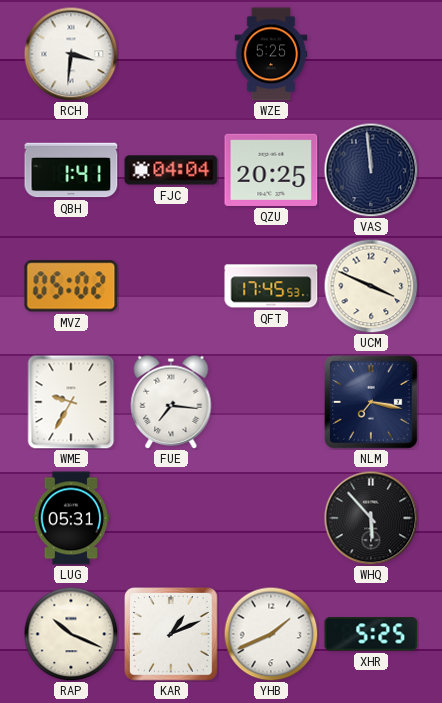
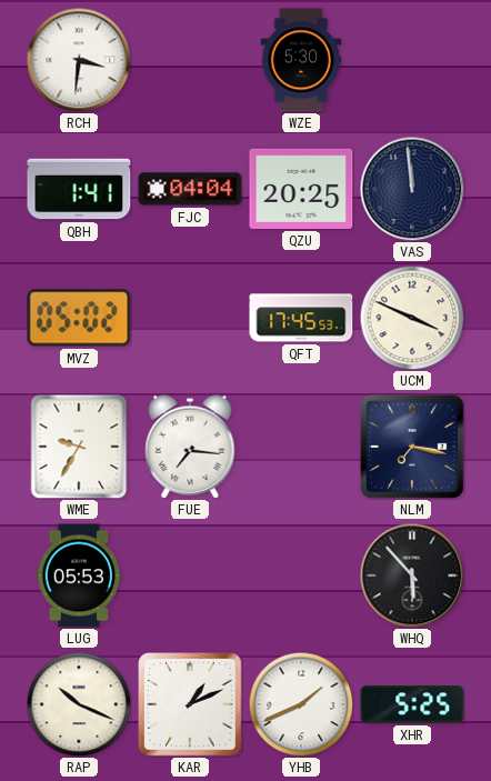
WZE: 5:25 -> 5:30 (301, 60)
LUG: 05:31 -> 05:53 (79, 575)
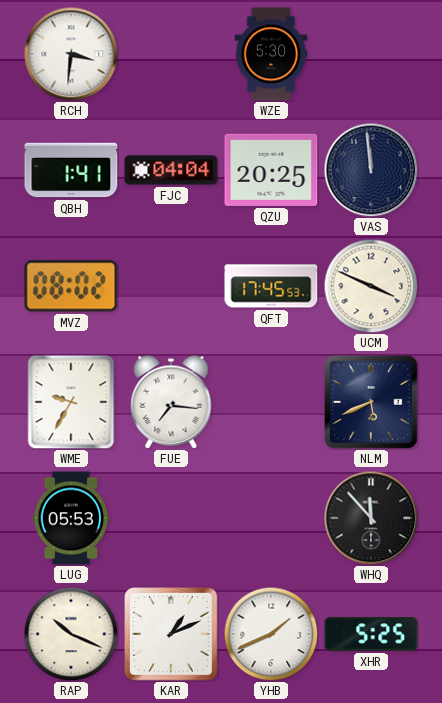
MVZ: 05:02 -> 08:02 (71, 286)
NLM: 7:17 -> 5:41 (372, 403)
WHQ: 5:53 -> 11:53 (371, 518)
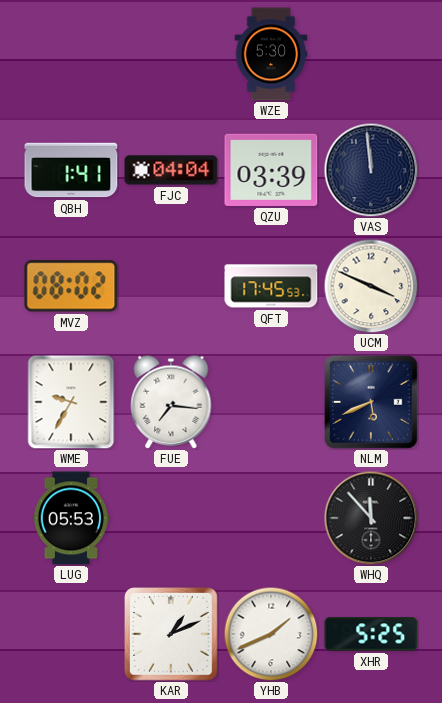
RCH: 3:31 -> none (71, 54)
QZU: 20:25 -> 03:39 (271, 170)
RAP: 10:19 -> none (71, 634)
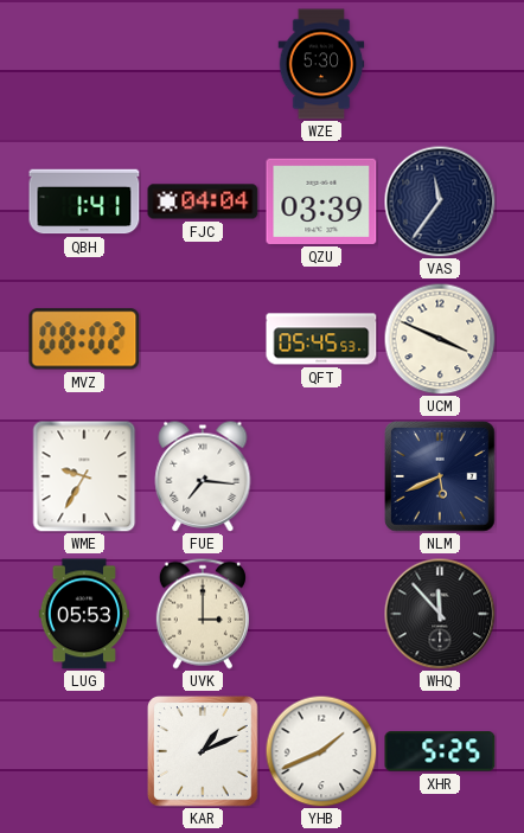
VAS: 11:59 -> 11:36 (440, 201)
QFT: 17:45 -> 05:45 (321, 339)
UVK: none -> 3:00 (203, 614)
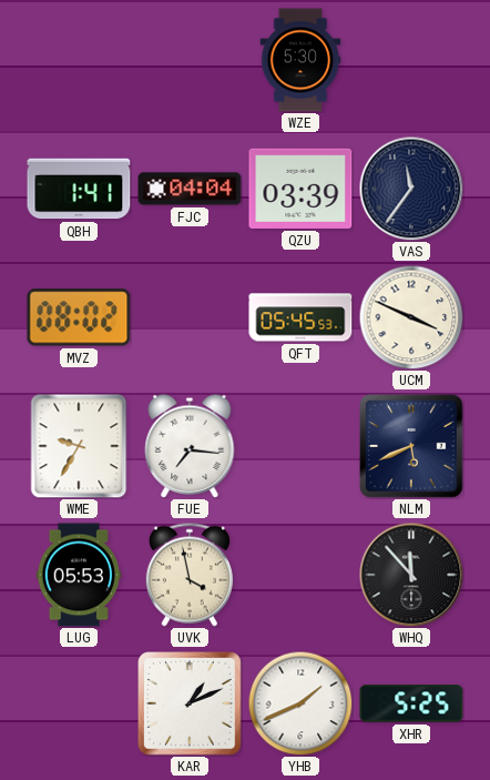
UVK: 3:00 -> 3:58 (190, 575)
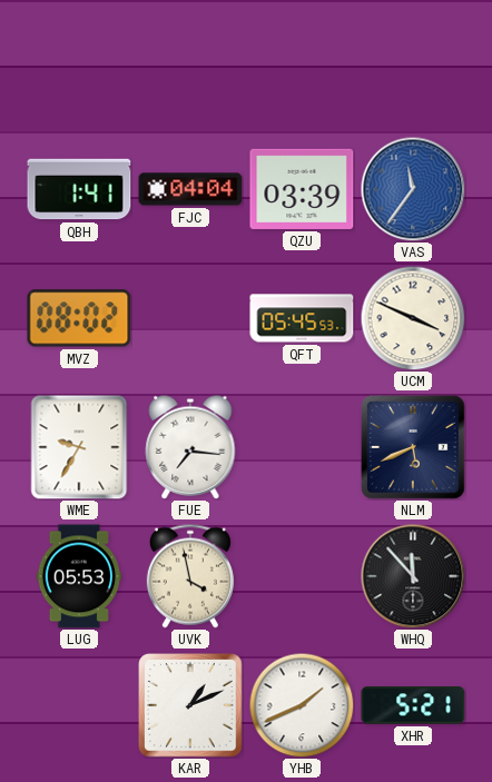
WZE: 5:30 -> none (300, 60)
VAS dial: navy -> blue (413, 189)
XHR: 5:25 -> 5:21 (413, 705)
